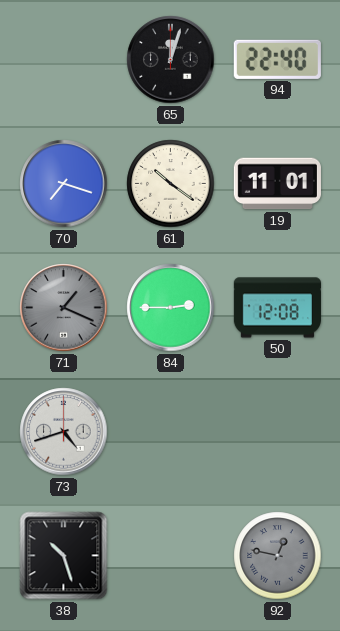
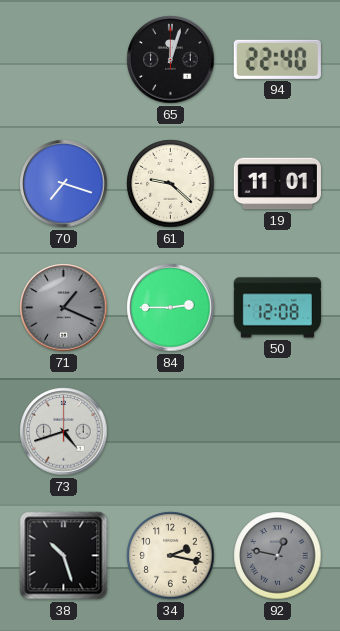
61: 10:21 -> 9:22 (171, 184)
34: none -> 2:17 (171, 556)
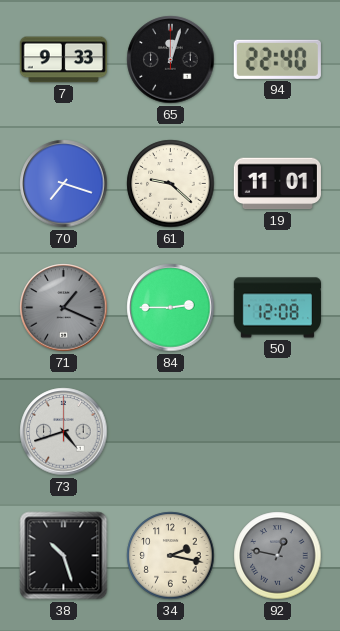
7: none -> 9:33 (63, 60)
